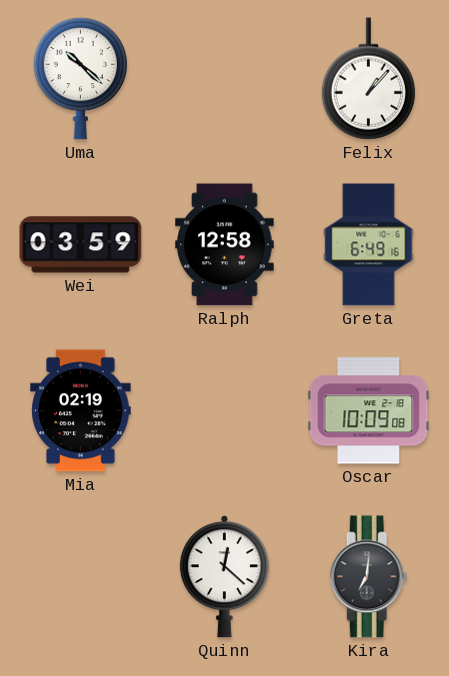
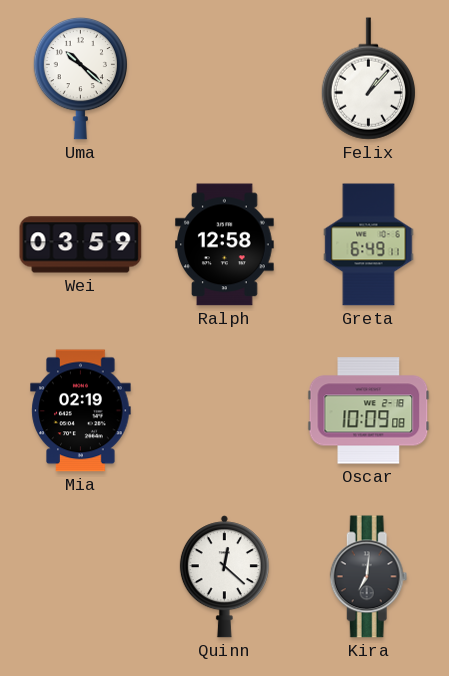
Greta: 6:49:16 -> 6:49:11 (369, 245)
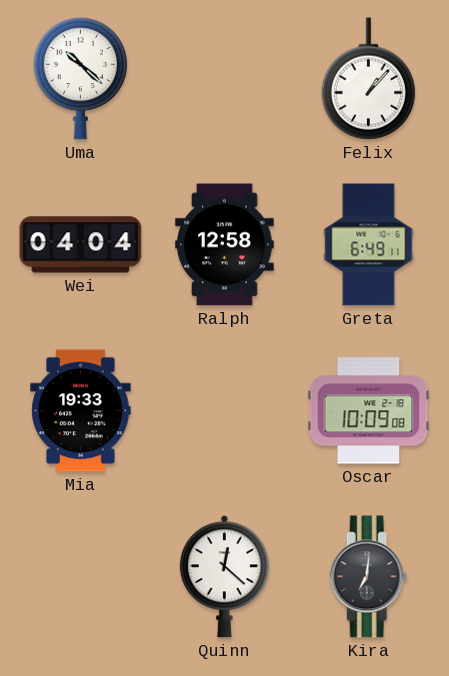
Wei: 03:59 -> 04:04 (81, 245)
Mia: 02:19 -> 19:33 (81, 411)
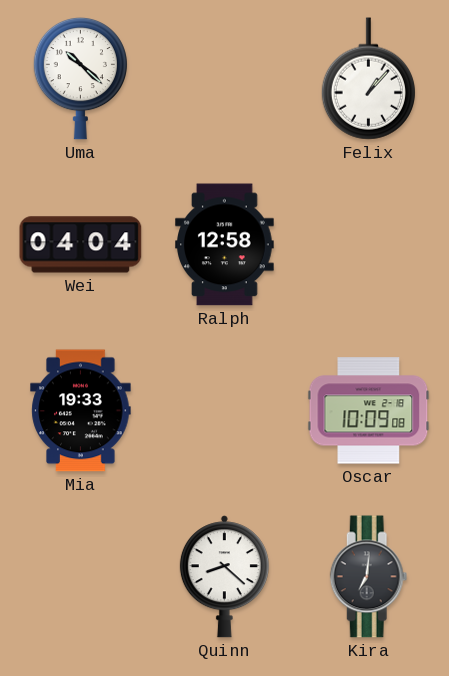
Greta: 6:49 -> none (369, 245)
Quinn: 12:22 -> 8:22 (224, 577)
